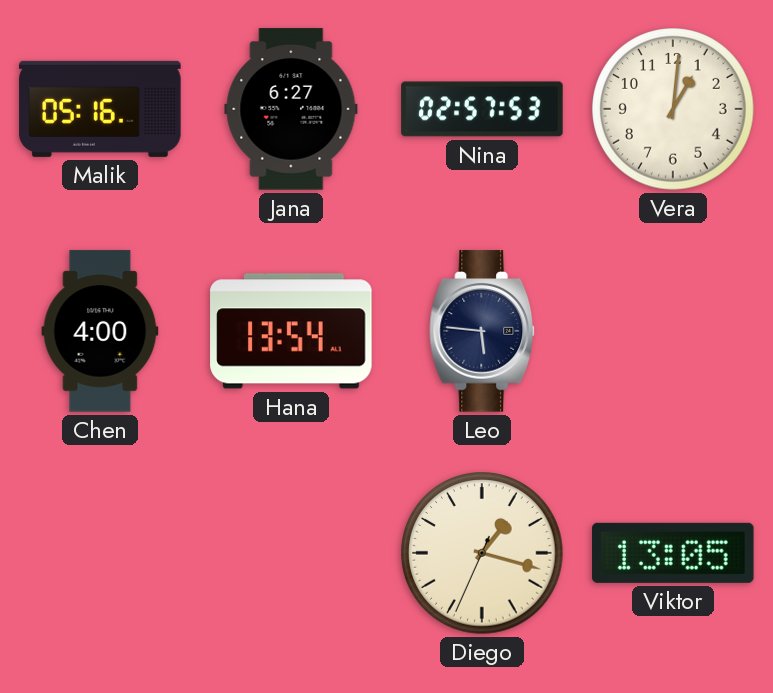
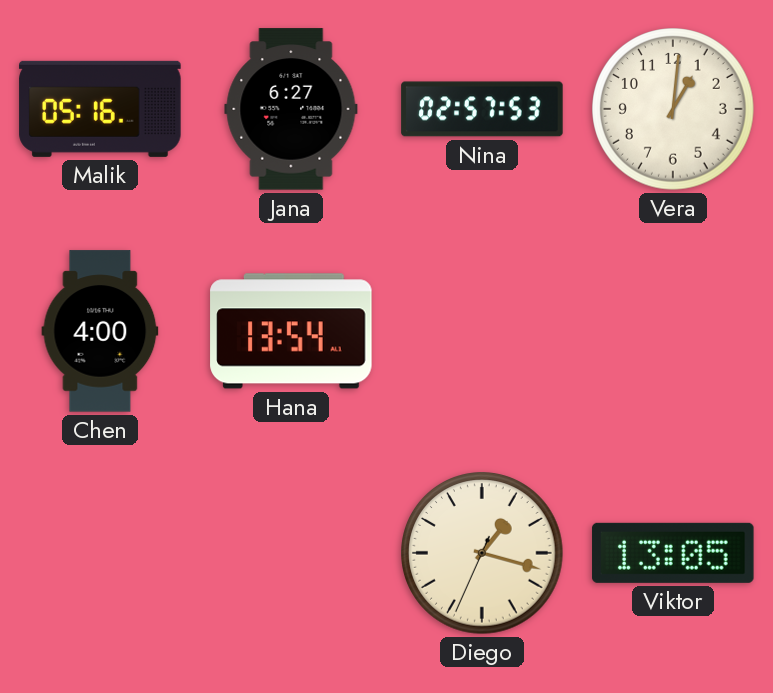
Leo: 5:46 -> none (483, 331)
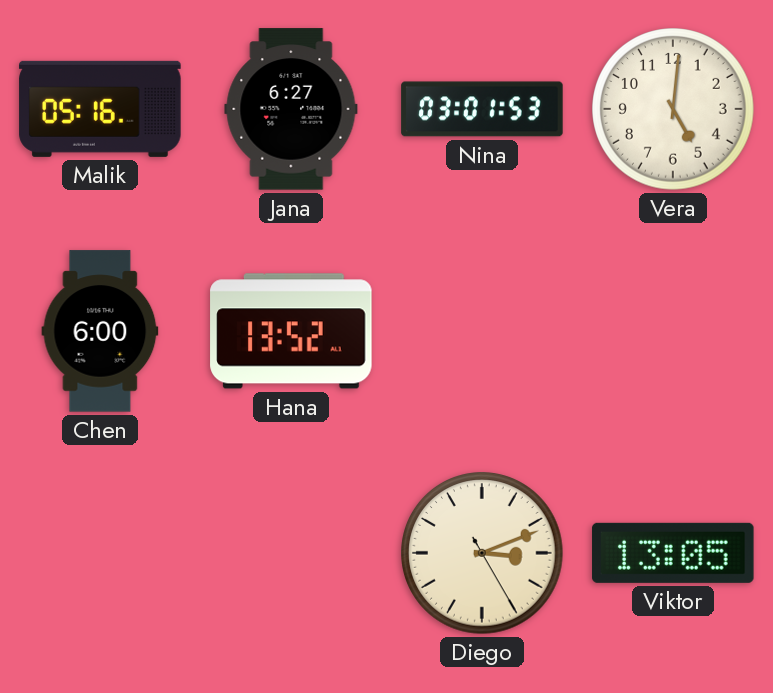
Nina: 02:57 -> 03:01 (482, 109)
Vera: 1:01 -> 5:01 (673, 109)
Chen: 4:00 -> 6:00 (100, 331)
Hana: 13:54 -> 13:52 (291, 331)
Diego: 1:17 -> 3:11 (482, 553)
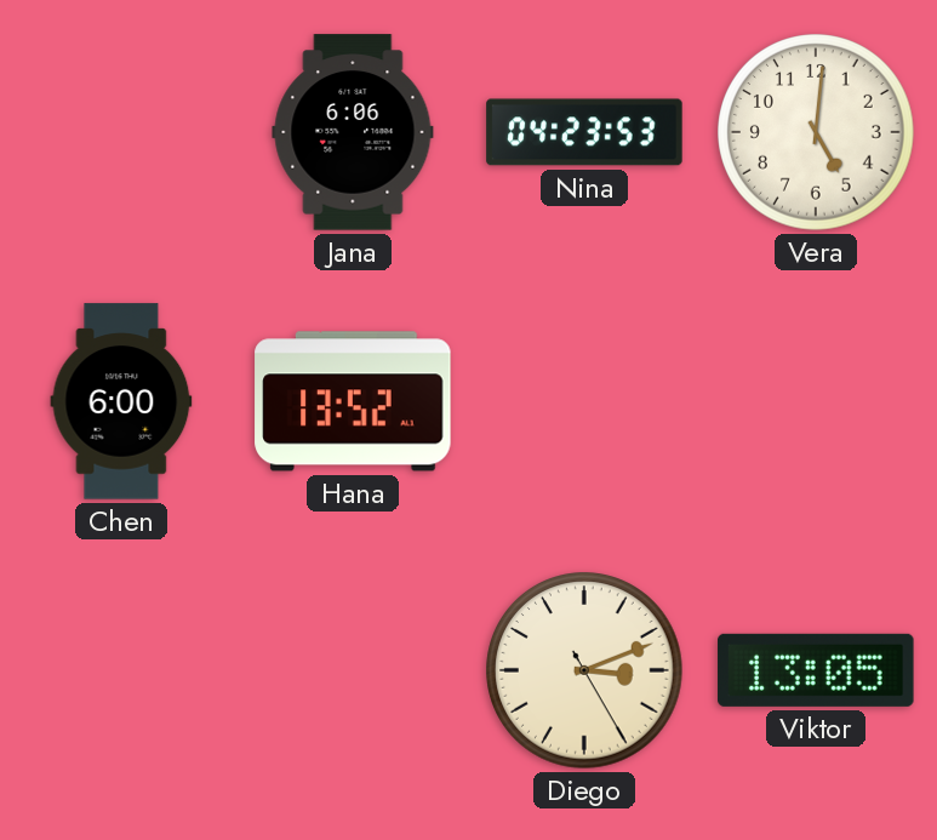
Malik: 05:16 -> none (100, 109)
Jana: 6:27 -> 6:06 (353, 132)
Nina: 03:01 -> 04:23 (584, 132)
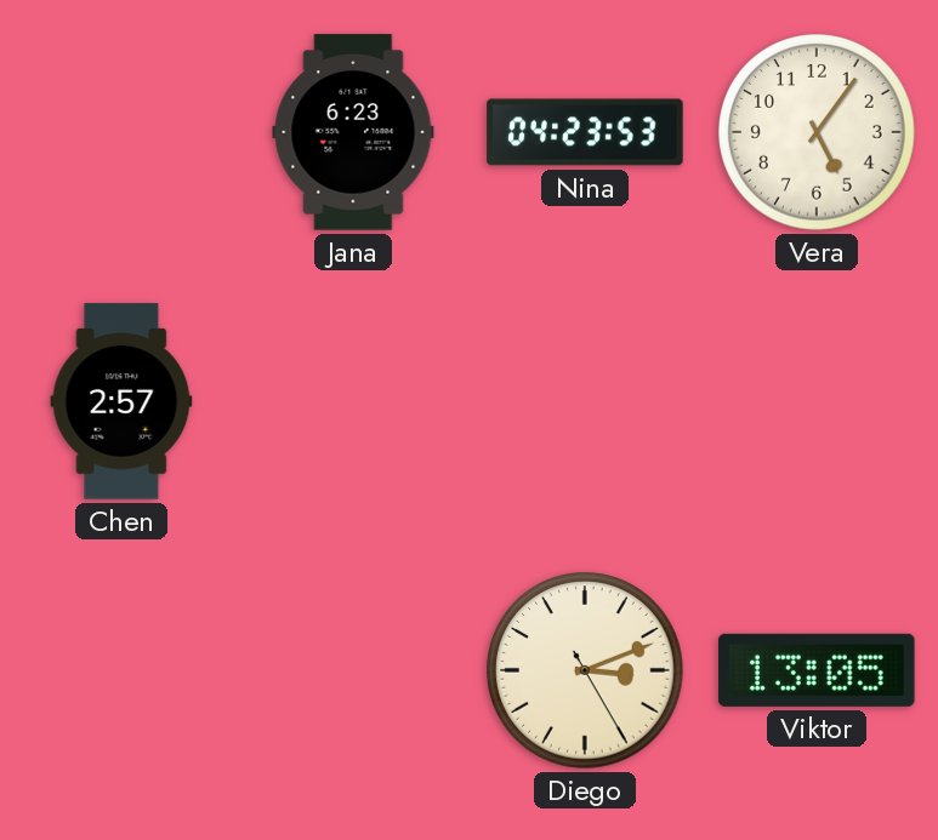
Jana: 6:06 -> 6:23 (353, 132)
Vera: 5:01 -> 5:06 (817, 132)
Chen: 6:00 -> 2:57 (121, 401)
Hana: 13:52 -> none (353, 401)
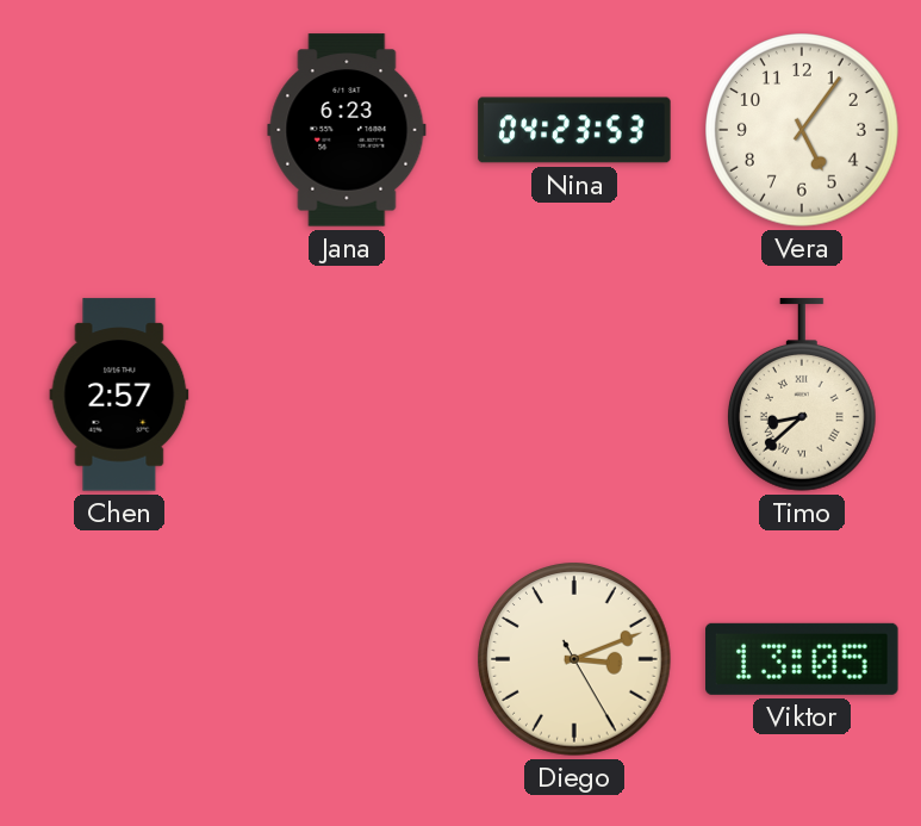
Timo: none -> 8:38 (802, 395)
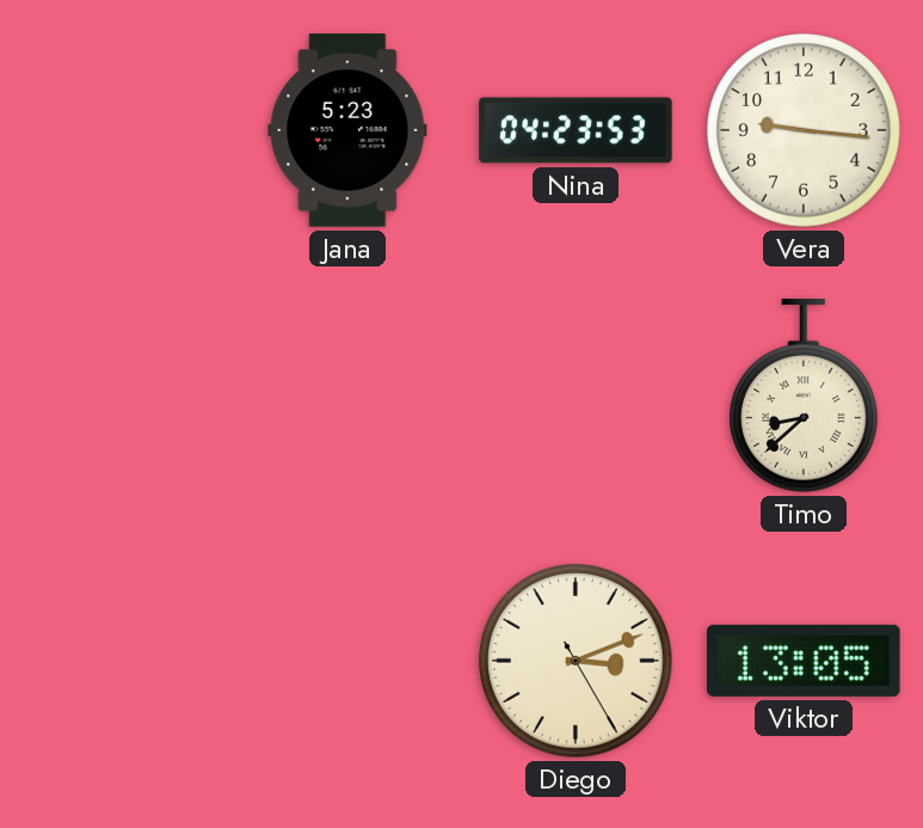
Jana: 6:23 -> 5:23 (347, 130)
Vera: 5:06 -> 9:16 (804, 130)
Chen: 2:57 -> none (119, 395)
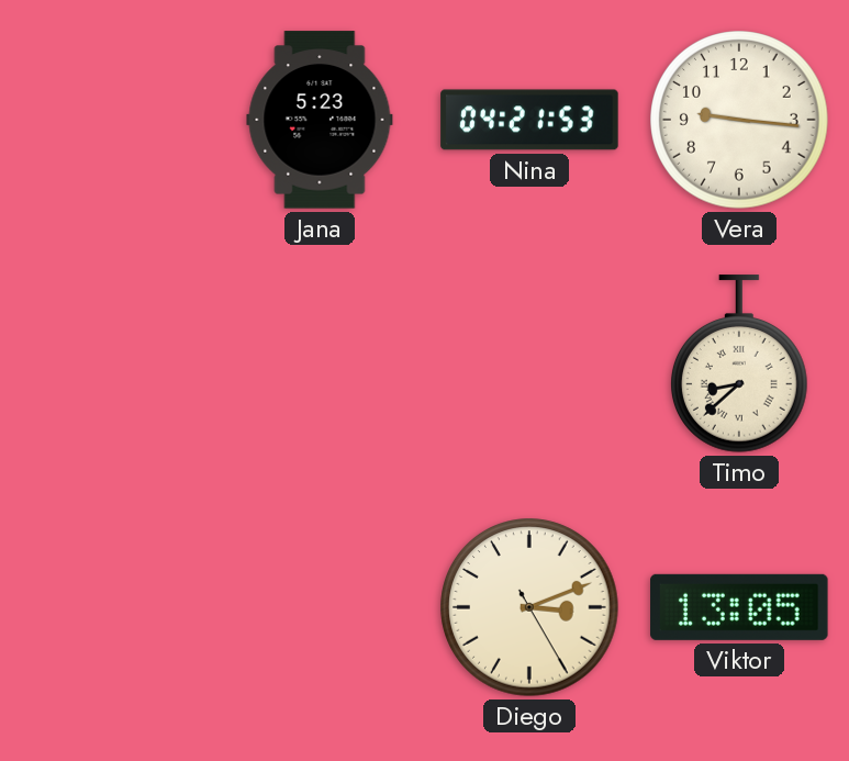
Nina: 04:23 -> 04:21 (529, 120)
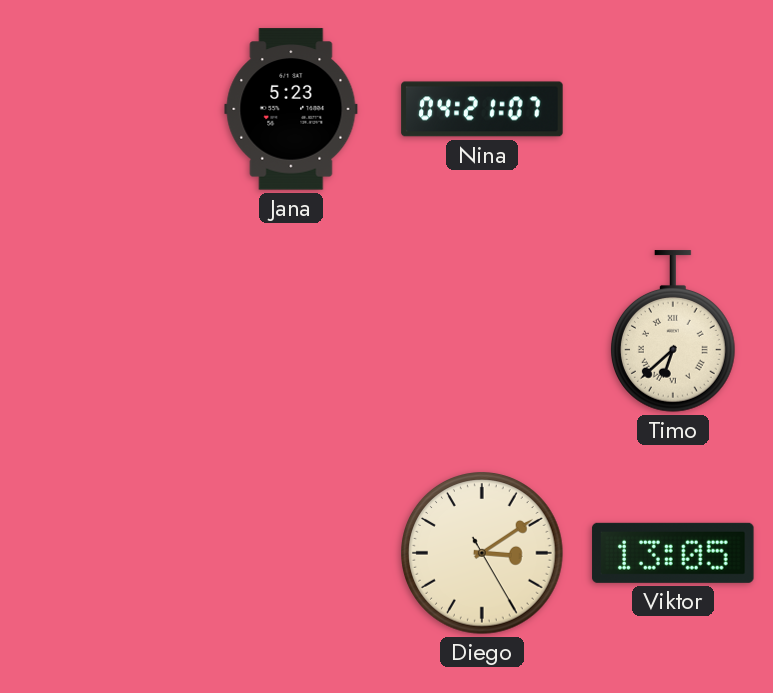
Nina: 04:21:53 -> 04:21:07 (482, 109)
Vera: 9:16 -> none (739, 120)
Timo: 8:38 -> 6:38 (673, 331)
Diego: 3:11 -> 3:09 (482, 553)
